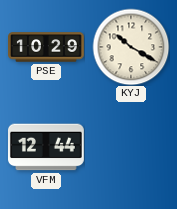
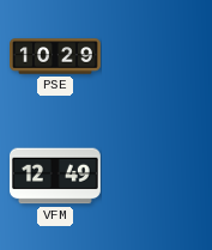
KYJ: 10:20 -> none (131, 47)
VFM: 12:44 -> 12:49 (56, 176)
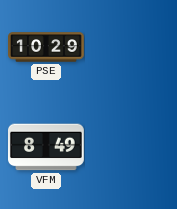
VFM: 12:49 -> 8:49 (47, 147)
